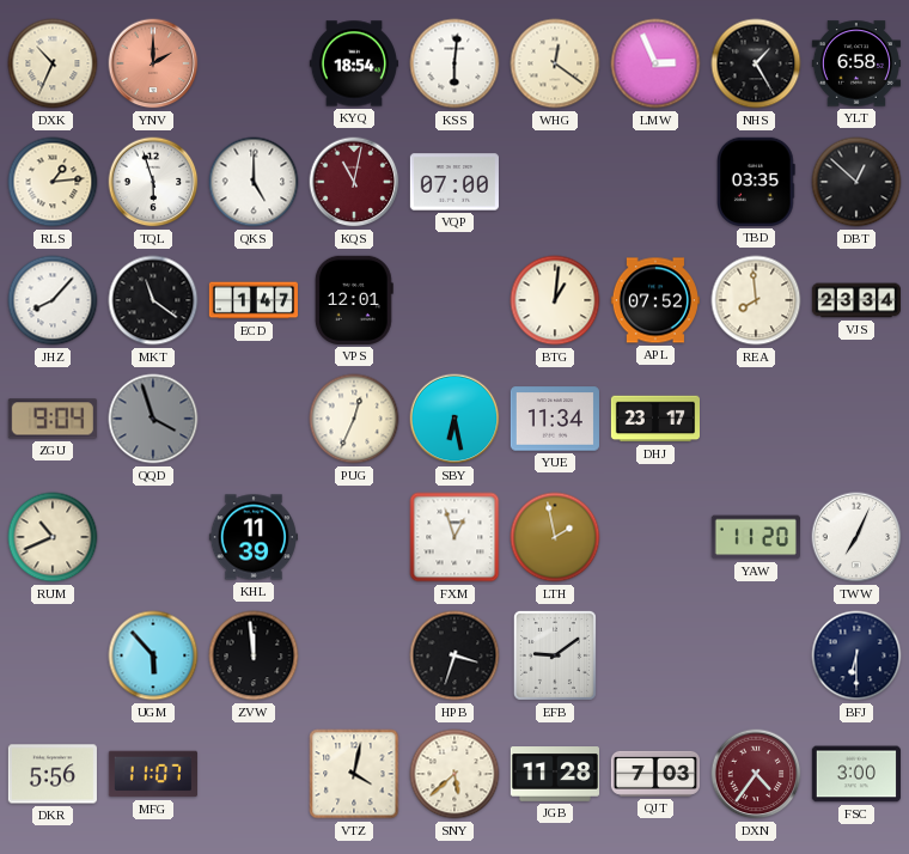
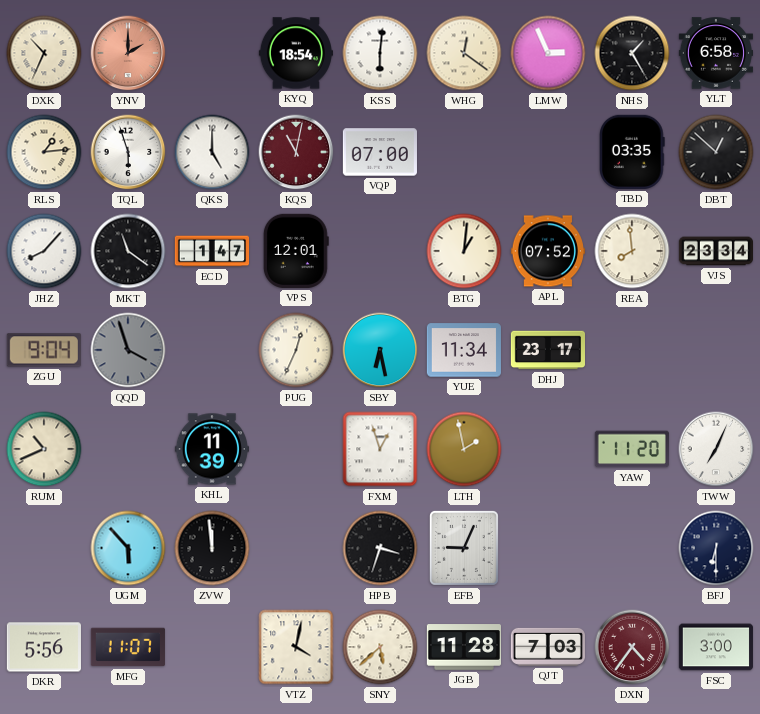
EFB: 9:09 -> 9:04 (464, 548)
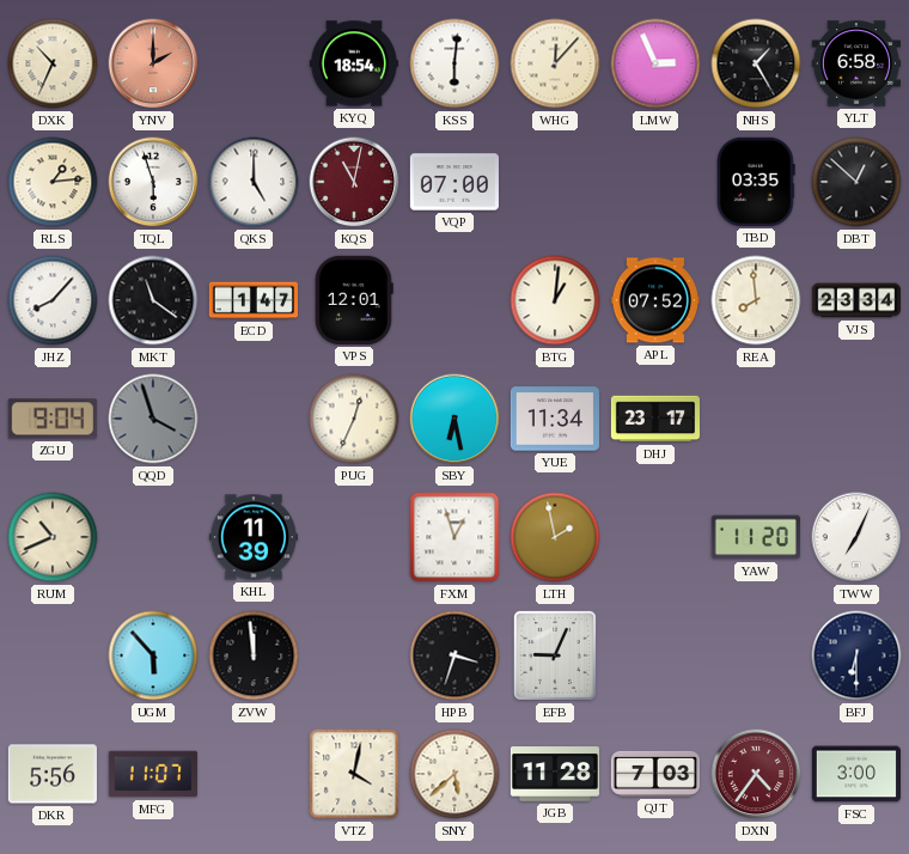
WHG: 12:21 -> 12:07 (555, 63)
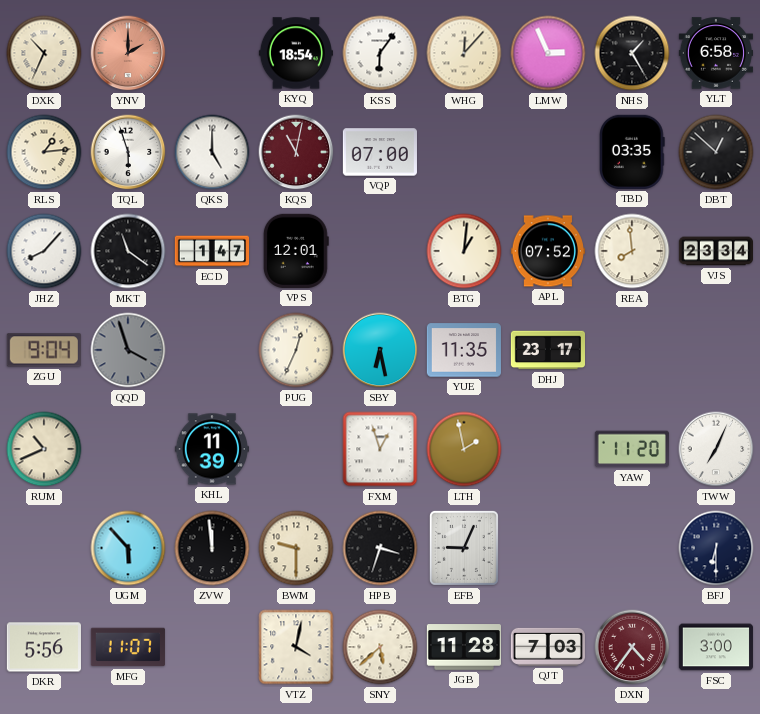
KSS: 6:01 -> 6:06 (380, 53)
YUE: 11:34 -> 11:35 (464, 350)
BWM: none -> 9:30 (296, 548)
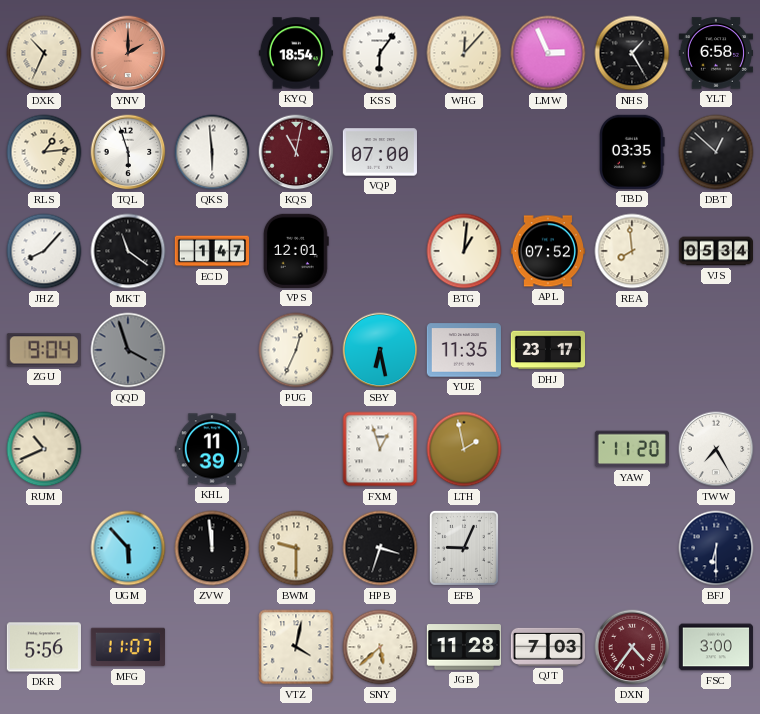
QKS: 5:00 -> 5:59 (212, 152)
VJS: 23:34 -> 05:34 (715, 251)
TWW: 7:04 -> 7:25 (716, 449)
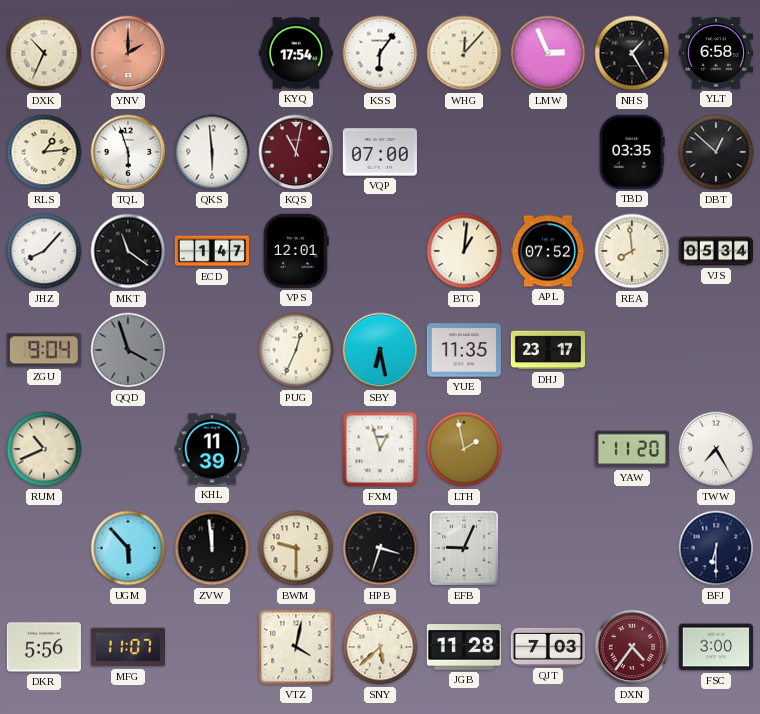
KYQ: 18:54 -> 17:54 (296, 53)
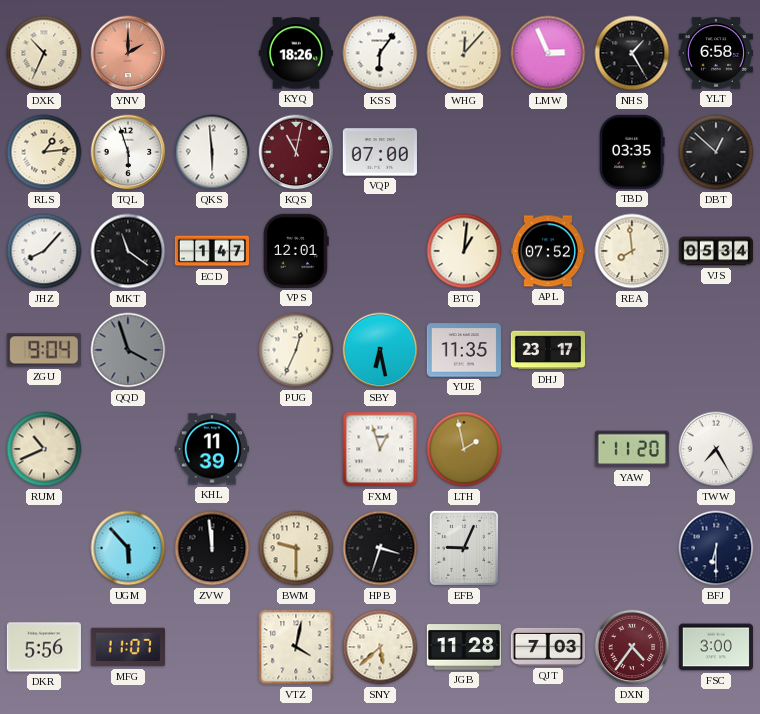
KYQ: 17:54 -> 18:26 (296, 53)
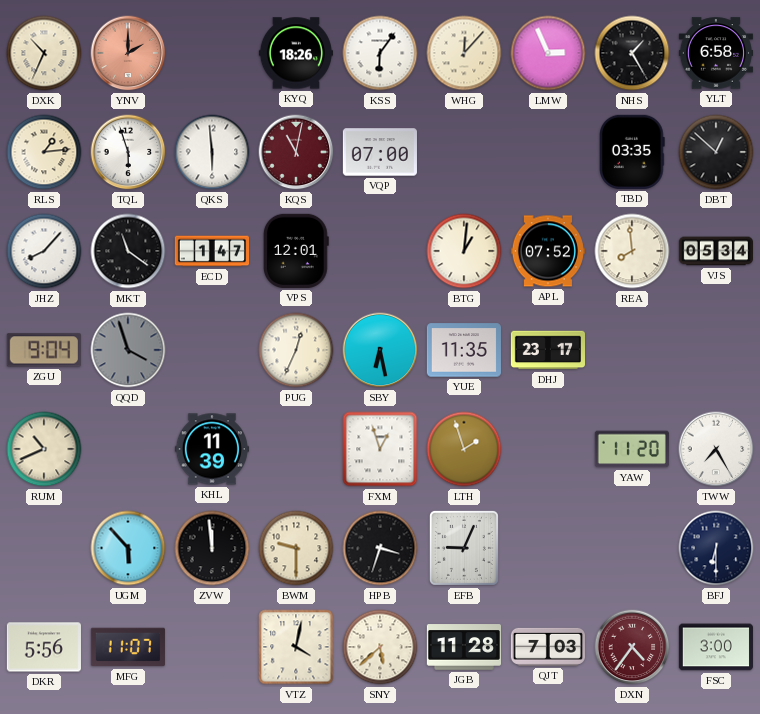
LTH: 1:58 -> 1:57 (464, 449)
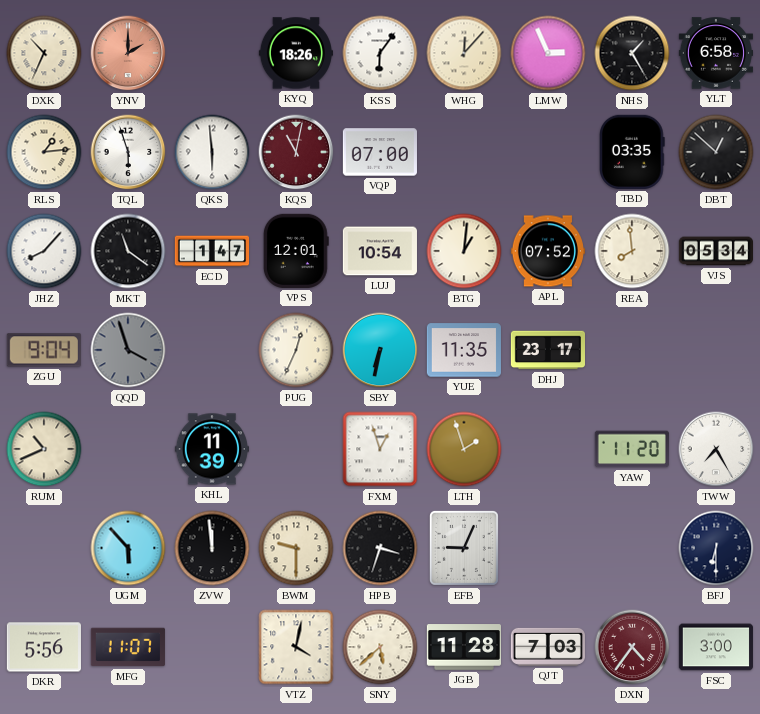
LUJ: none -> 10:54 (380, 251)
SBY: 6:28 -> 6:32 (380, 350)
